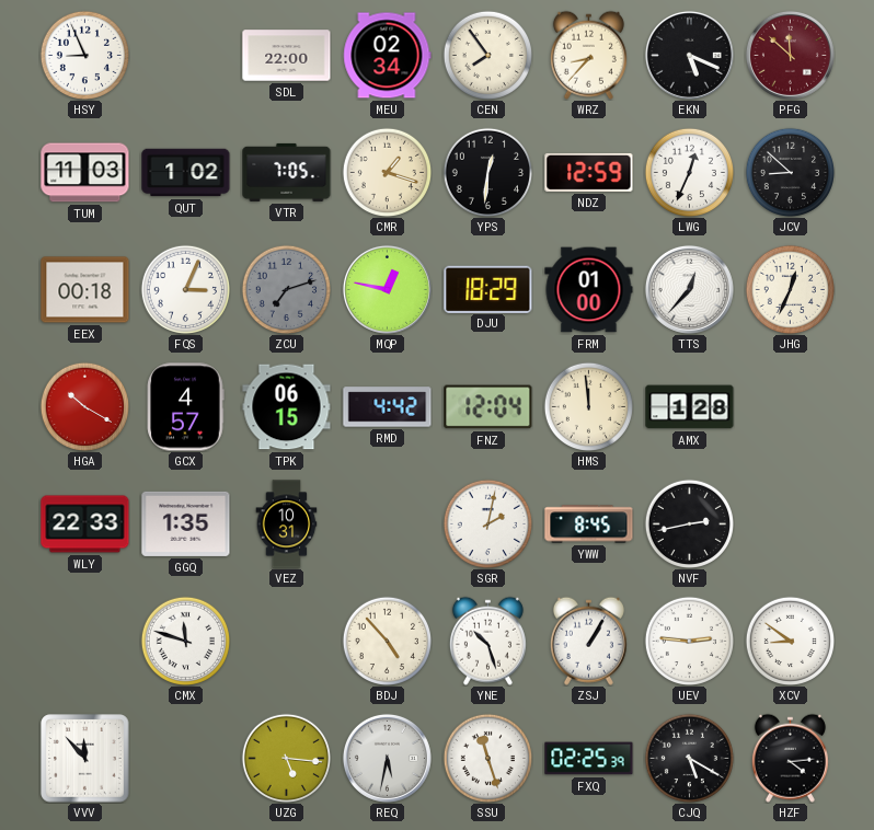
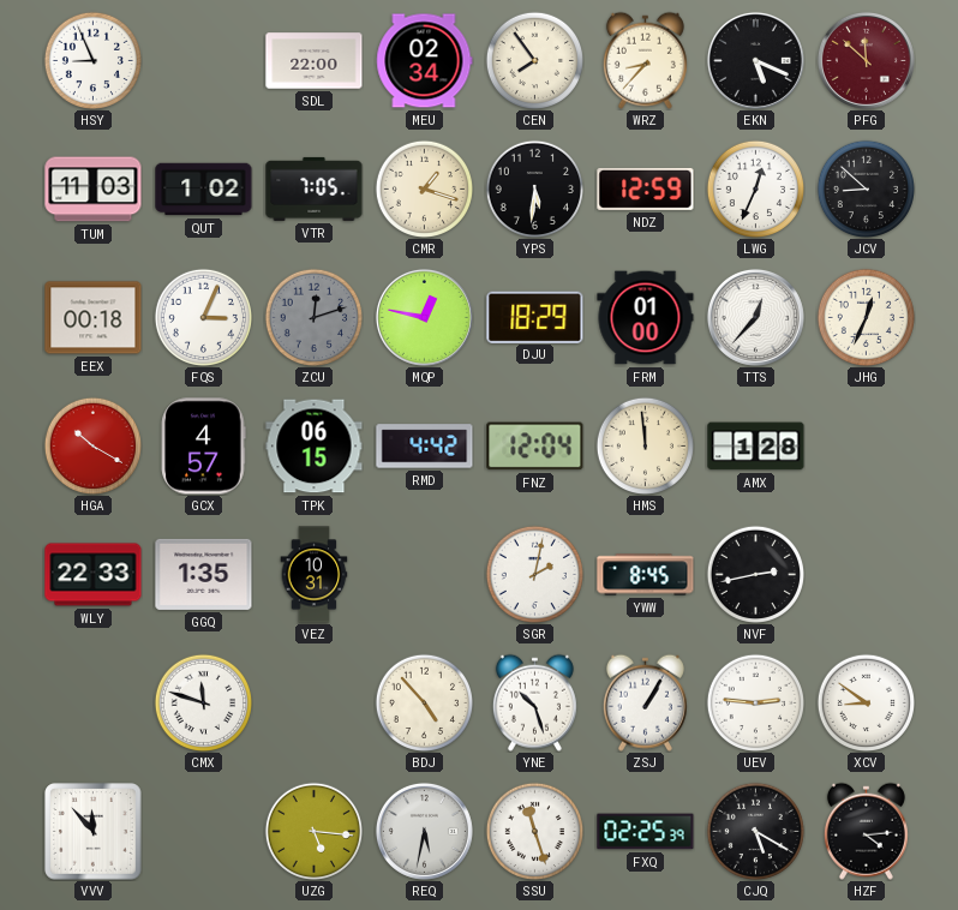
YPS: 12:31 -> 5:31 (534, 188)
ZCU: 7:12 -> 12:12 (313, 317)
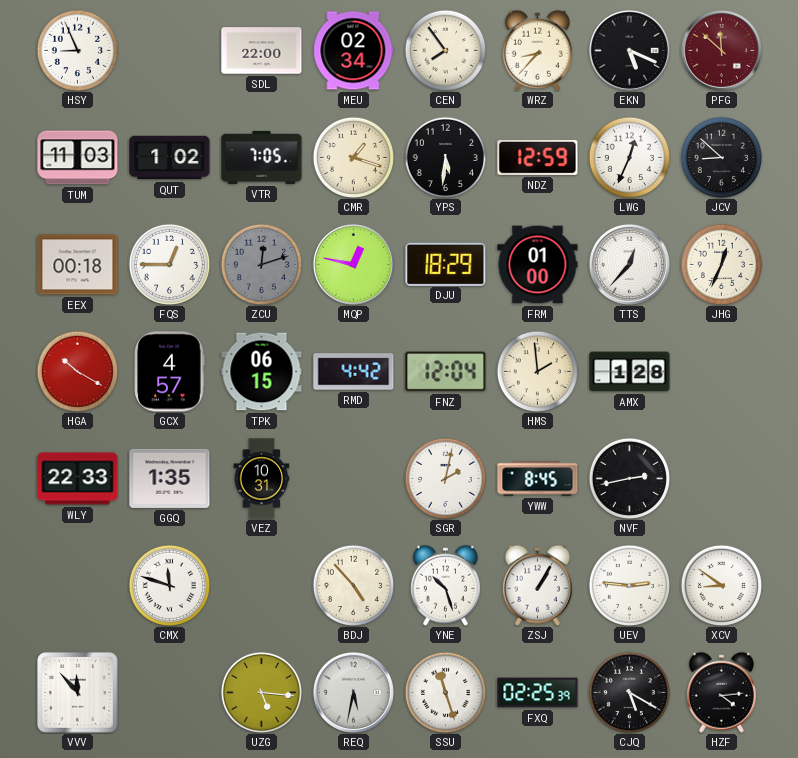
FQS: 3:04 -> 12:45 (169, 264)
HMS: 11:59 -> 1:59 (537, 371)
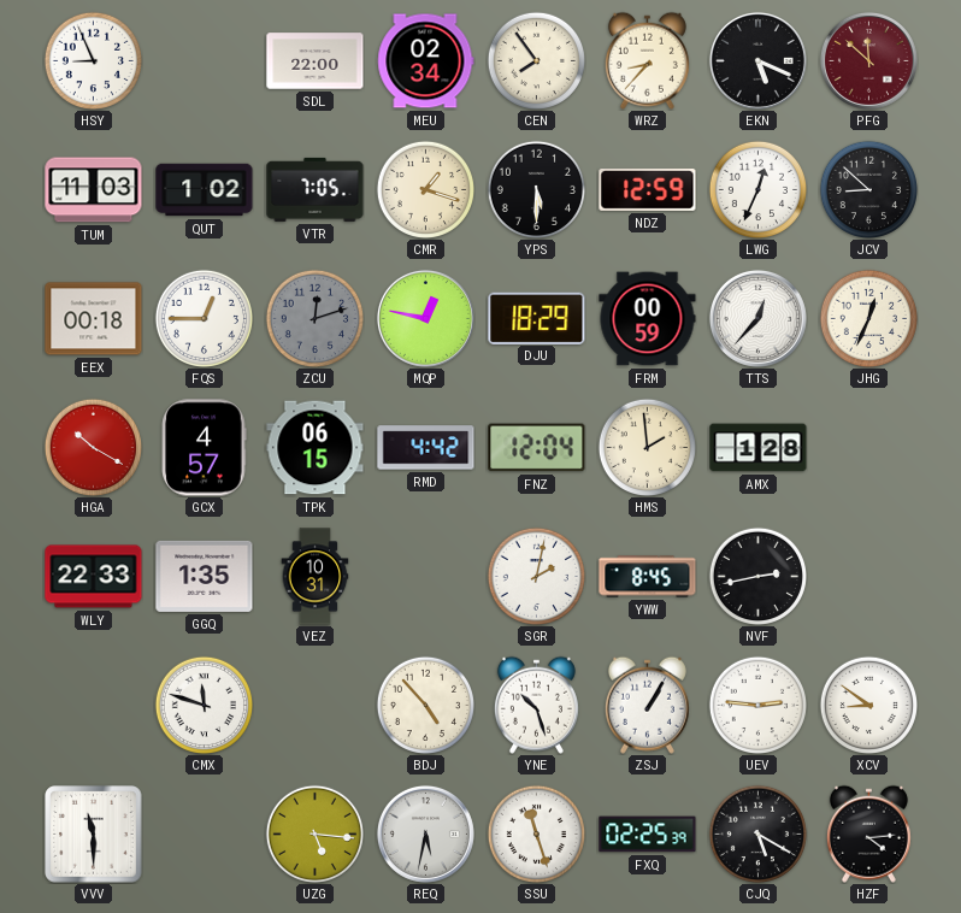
YPS: 5:31 -> 5:30 (536, 189)
FRM: 01:00 -> 00:59 (648, 319)
VVV: 11:53 -> 11:30 (94, 835)
